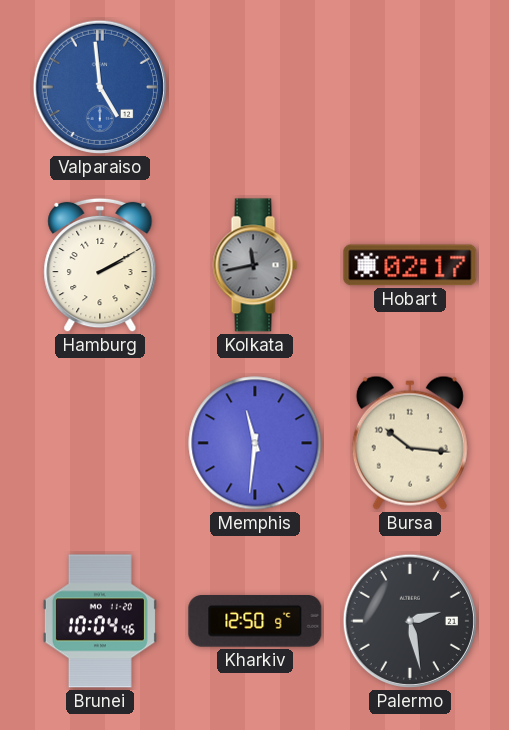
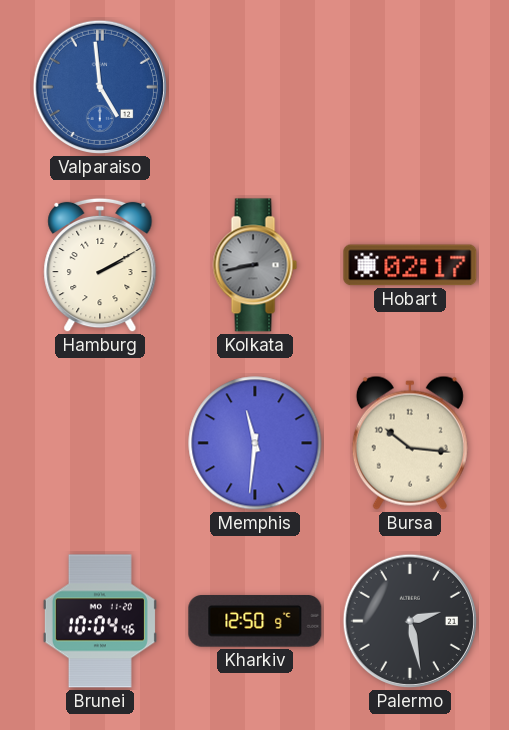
Kolkata: 11:43 -> 8:43 (255, 265)
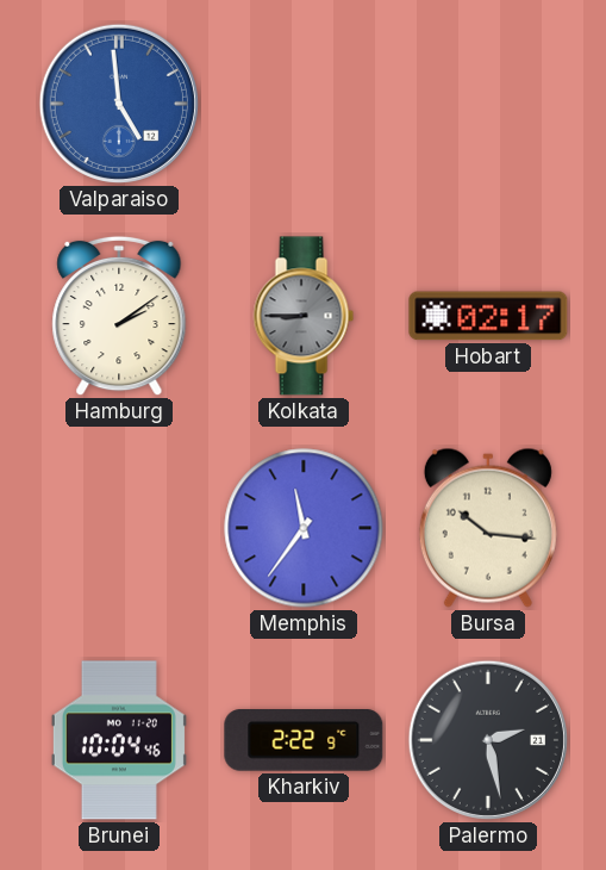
Hamburg: 2:10 -> 2:09 (119, 316)
Kolkata: 8:43 -> 8:45 (304, 316)
Memphis: 11:31 -> 11:36 (304, 528)
Kharkiv: 12:50 -> 2:22 (304, 740)
